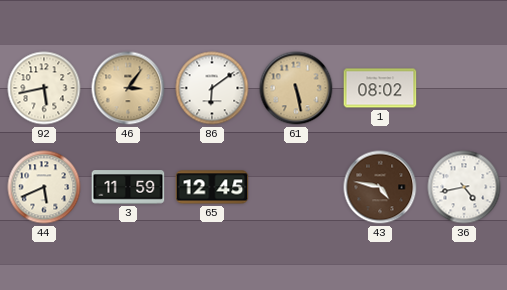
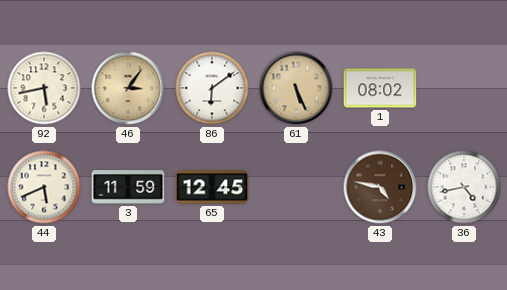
61: 5:28 -> 5:26 (296, 88)
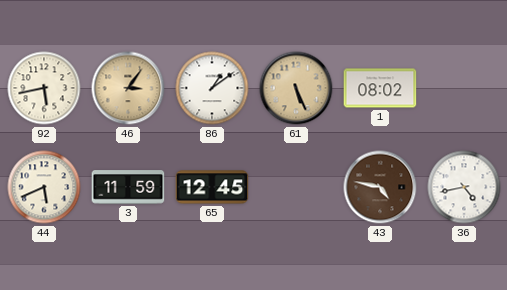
86: 6:09 -> 1:09 (212, 88)
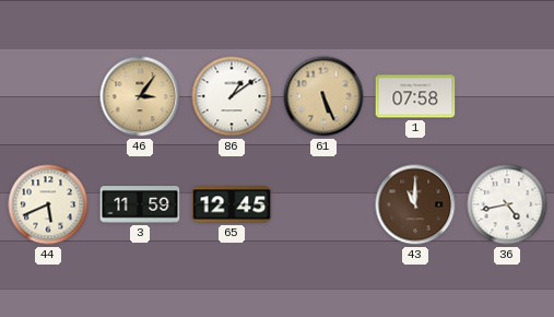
92: 5:43 -> none (44, 88)
1: 08:02 -> 07:58 (415, 96)
43: 4:47 -> 11:00 (415, 204)
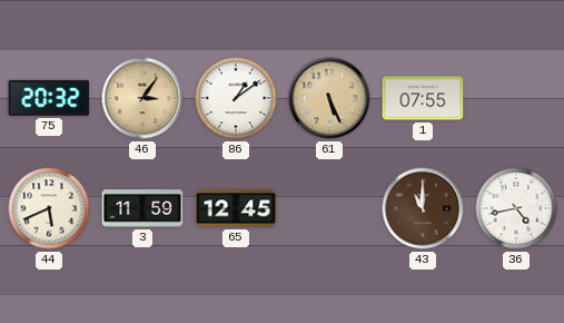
75: none -> 20:32 (49, 98)
1: 07:58 -> 07:55 (423, 98)
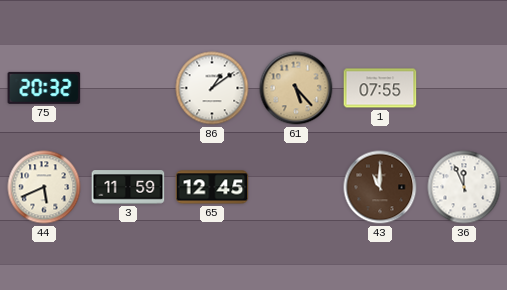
46: 3:06 -> none (142, 98)
61: 5:26 -> 5:23 (296, 88)
36: 4:43 -> 11:56 (464, 187)
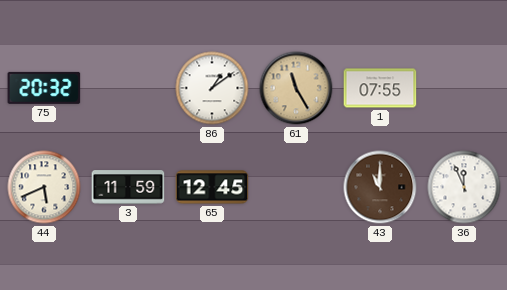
61: 5:23 -> 11:25 (296, 88)
